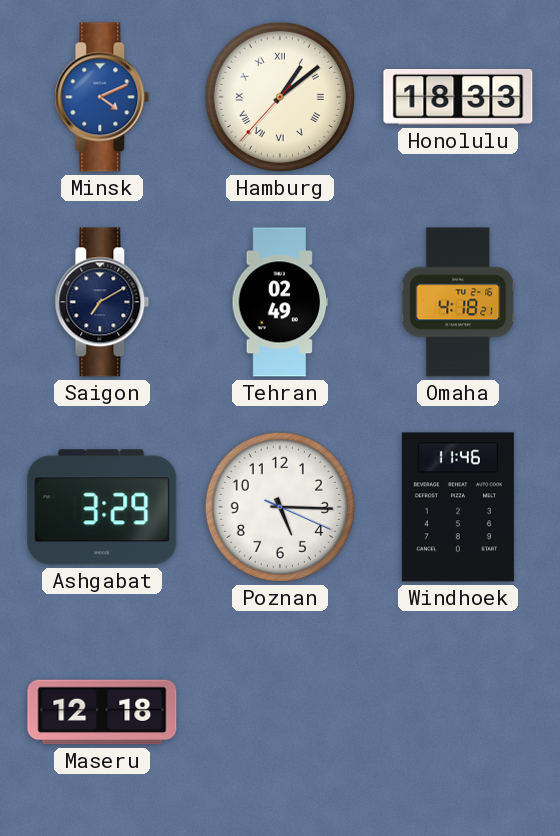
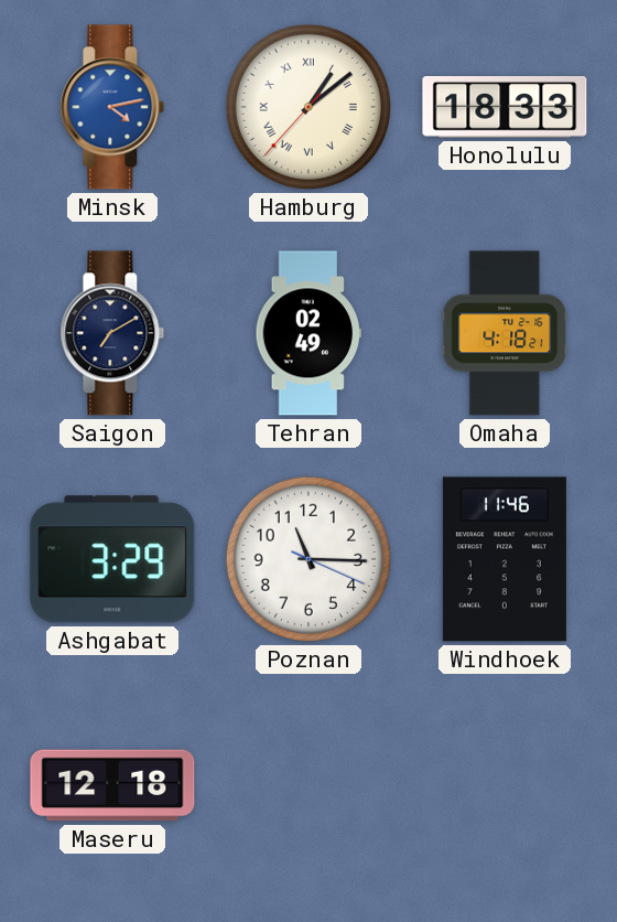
Minsk: 4:11 -> 4:13 (112, 107)
Poznan: 5:15 -> 11:15 (308, 559)
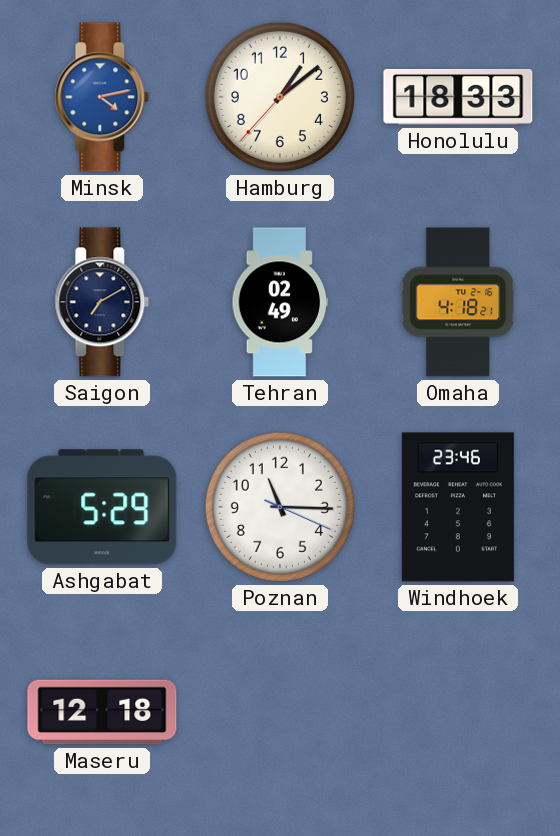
Hamburg numerals: Roman -> Arabic (280, 97)
Ashgabat: 3:29 -> 5:29 (102, 507)
Windhoek: 11:46 -> 23:46 (458, 507)
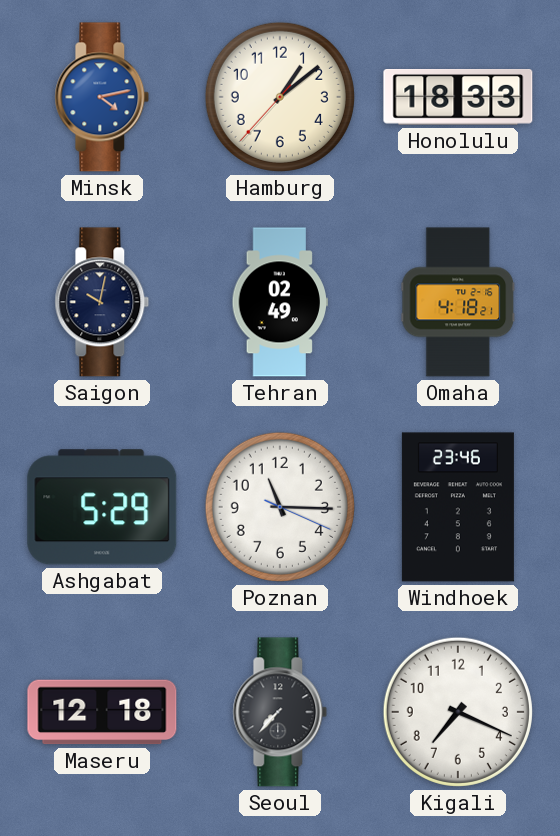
Saigon: 7:10 -> 10:02 (102, 302)
Seoul: none -> 7:37 (280, 712)
Kigali: none -> 7:19 (458, 712)
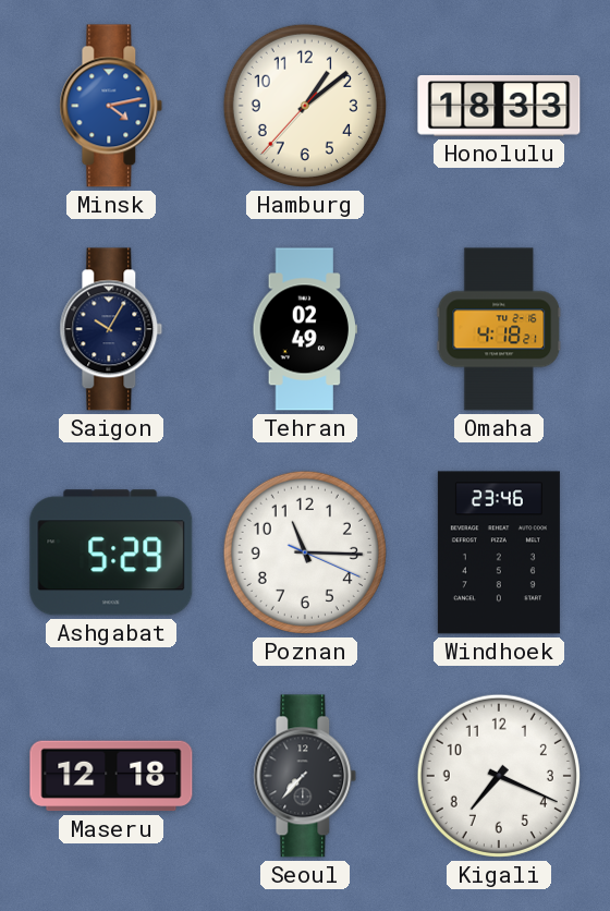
Saigon: 10:02 -> 10:05 (111, 329)
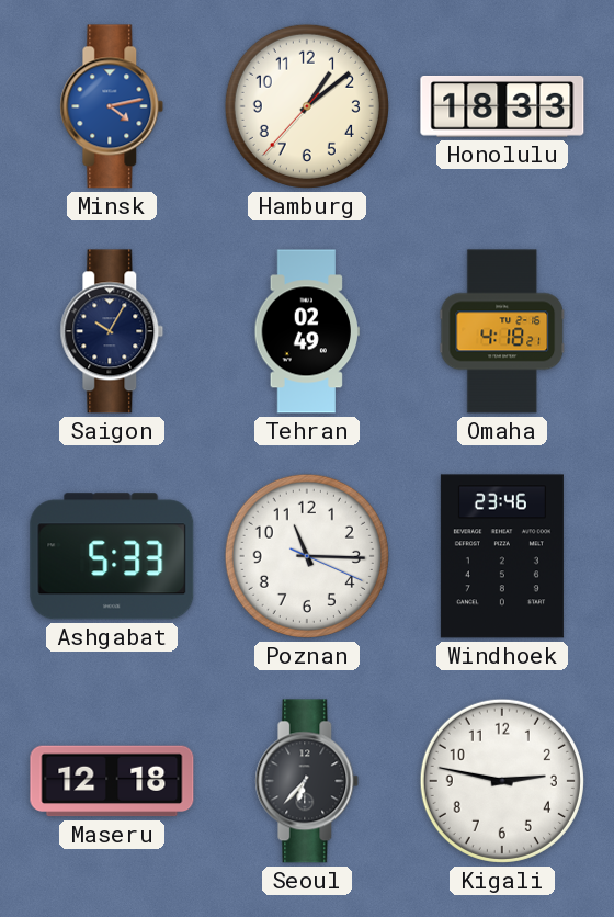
Ashgabat: 5:29 -> 5:33 (112, 556)
Seoul: 7:37 -> 6:37 (307, 781)
Kigali: 7:19 -> 2:47 (502, 781)
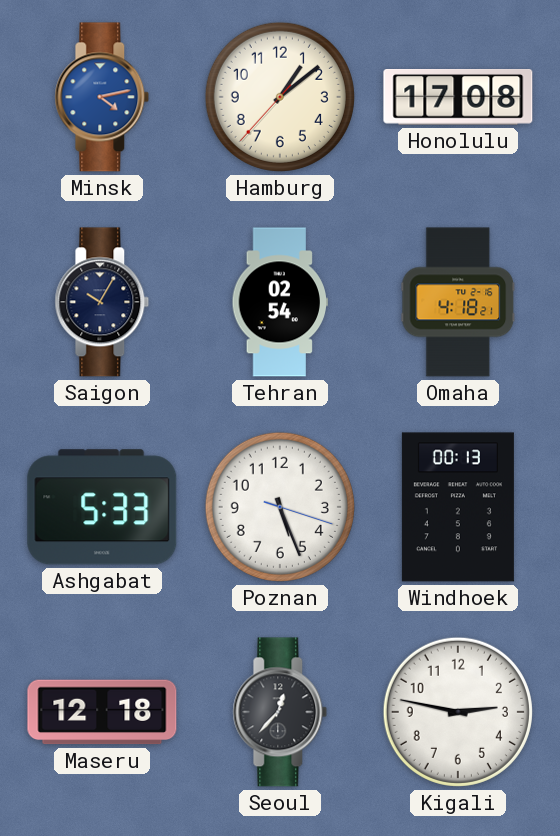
Honolulu: 18:33 -> 17:08 (458, 98)
Tehran: 02:49 -> 02:54 (279, 302)
Poznan: 11:15 -> 5:26 (280, 507)
Windhoek: 23:46 -> 00:13 (458, 507)
Seoul: 6:37 -> 12:37 (280, 712)
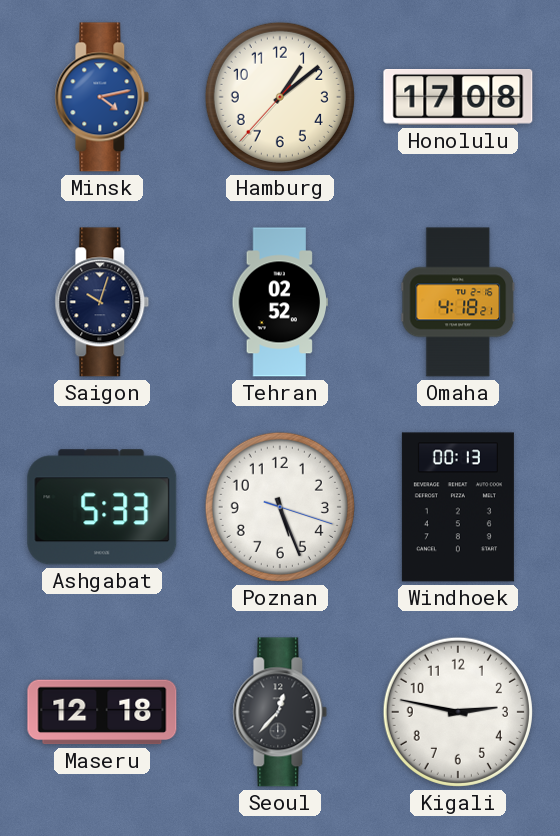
Saigon: 10:05 -> 10:03 (102, 302)
Tehran: 02:54 -> 02:52 (279, 302)
